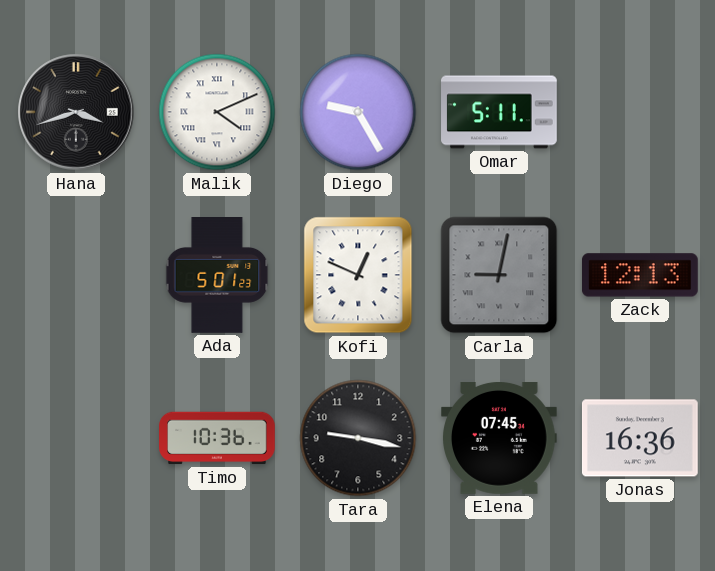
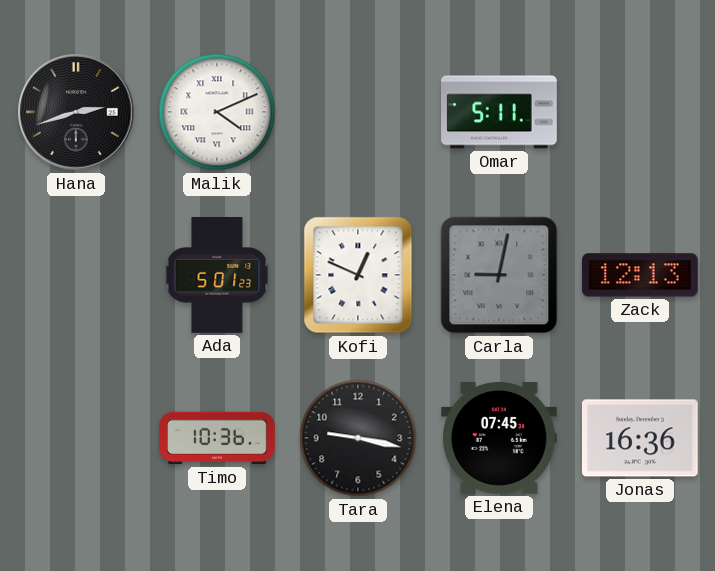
Hana: 3:42 -> 2:42 (76, 112)
Diego: 9:25 -> none (358, 112)
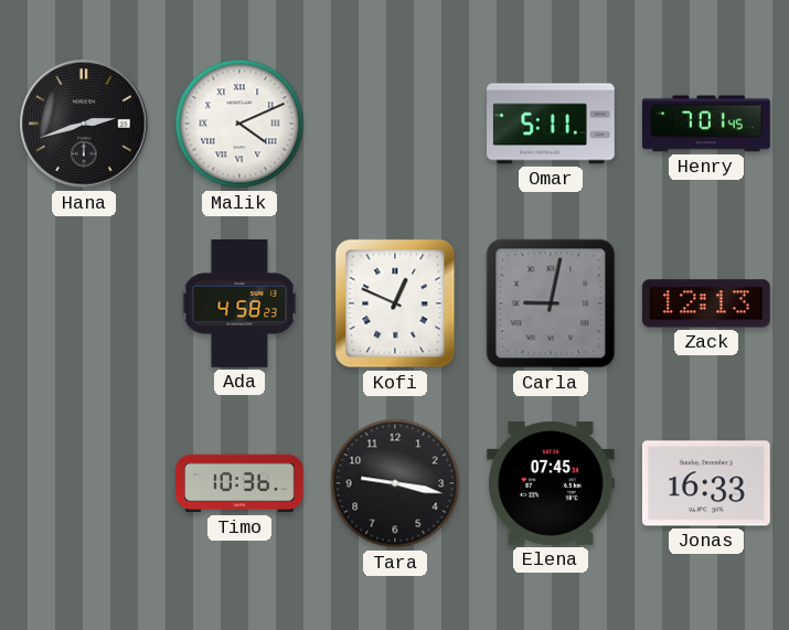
Henry: none -> 7:01 (706, 124)
Ada: 5:01 -> 4:58 (239, 303)
Jonas: 16:36 -> 16:33 (706, 483)
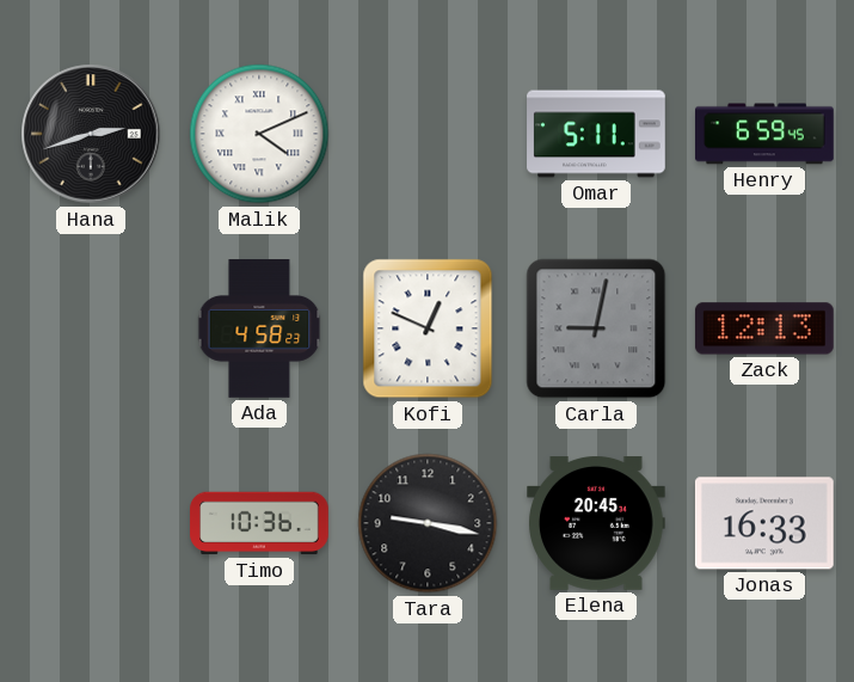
Henry: 7:01 -> 6:59 (764, 134)
Elena: 07:45 -> 20:45 (597, 524)
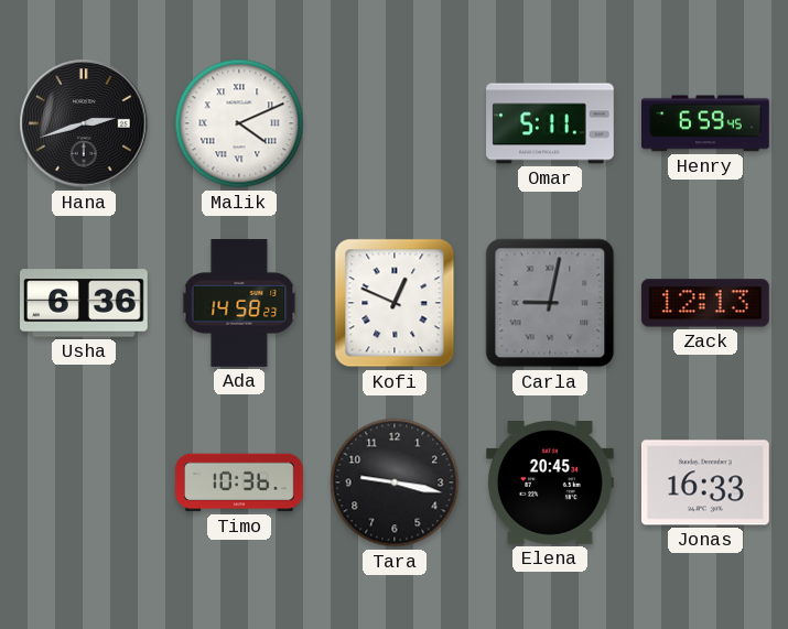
Usha: none -> 6:36 (85, 303)
Ada: 4:58 -> 14:58 (239, 303)
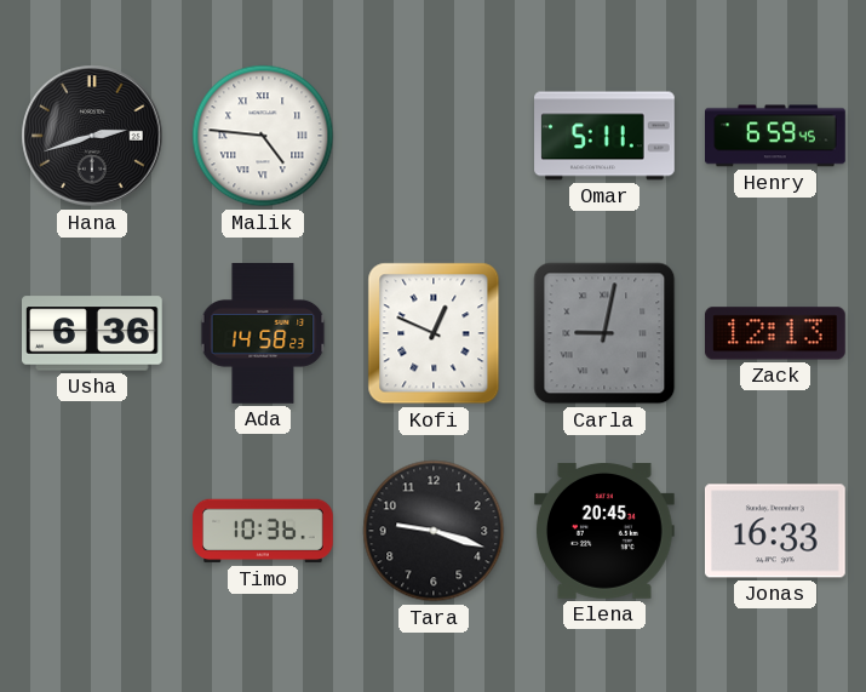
Malik: 4:11 -> 4:46 (263, 136)
Tara: 9:17 -> 9:18 (434, 531)
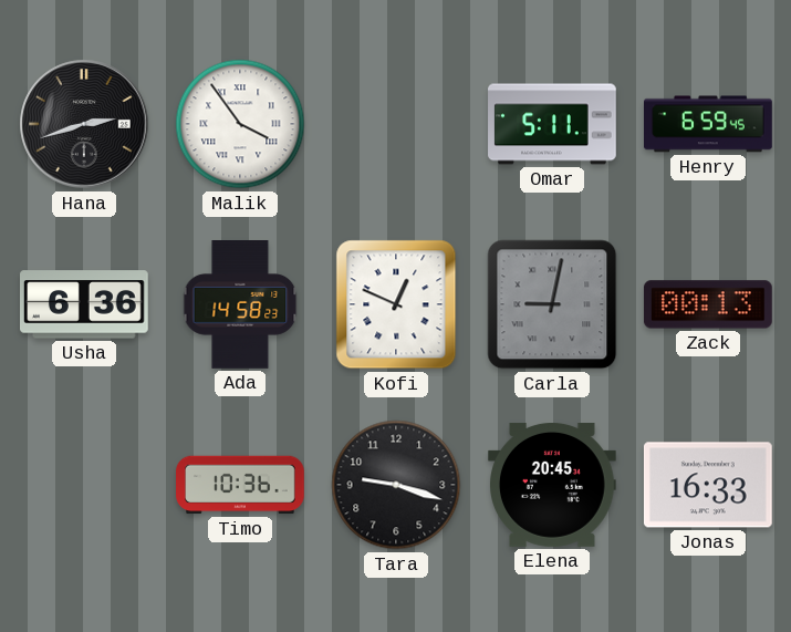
Malik: 4:46 -> 3:54 (240, 124)
Zack: 12:13 -> 00:13 (708, 304)
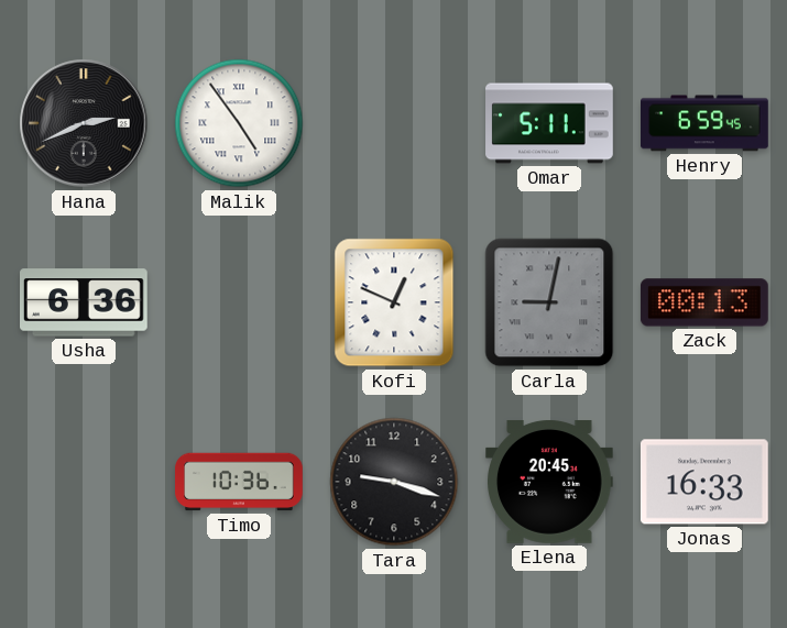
Hana: 2:42 -> 2:41 (84, 123)
Malik: 3:54 -> 4:54 (239, 123)
Ada: 14:58 -> none (240, 304)
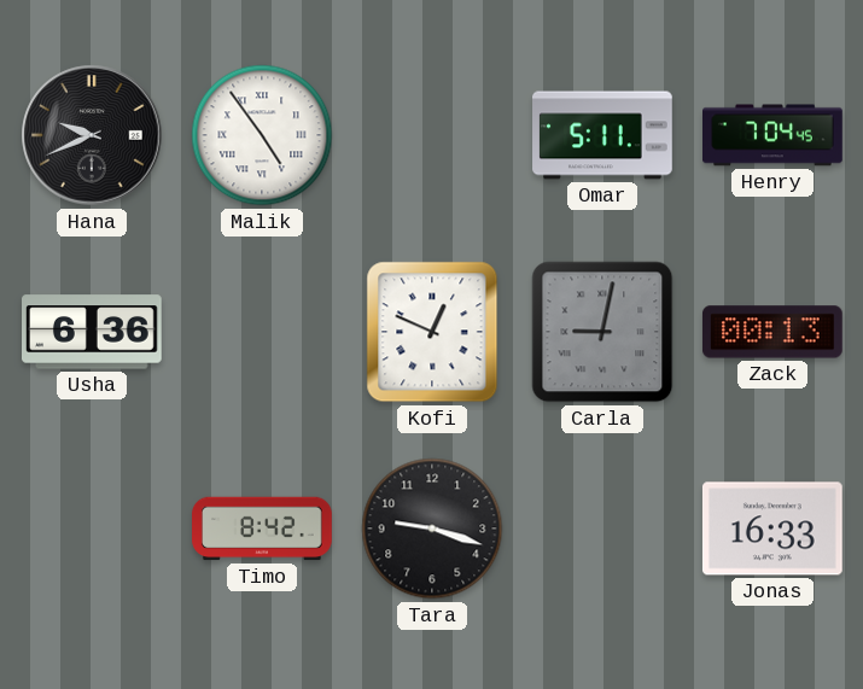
Hana: 2:41 -> 9:41 (92, 135)
Henry: 6:59 -> 7:04 (772, 135)
Timo: 10:36 -> 8:42 (262, 529)
Elena: 20:45 -> none (550, 483)
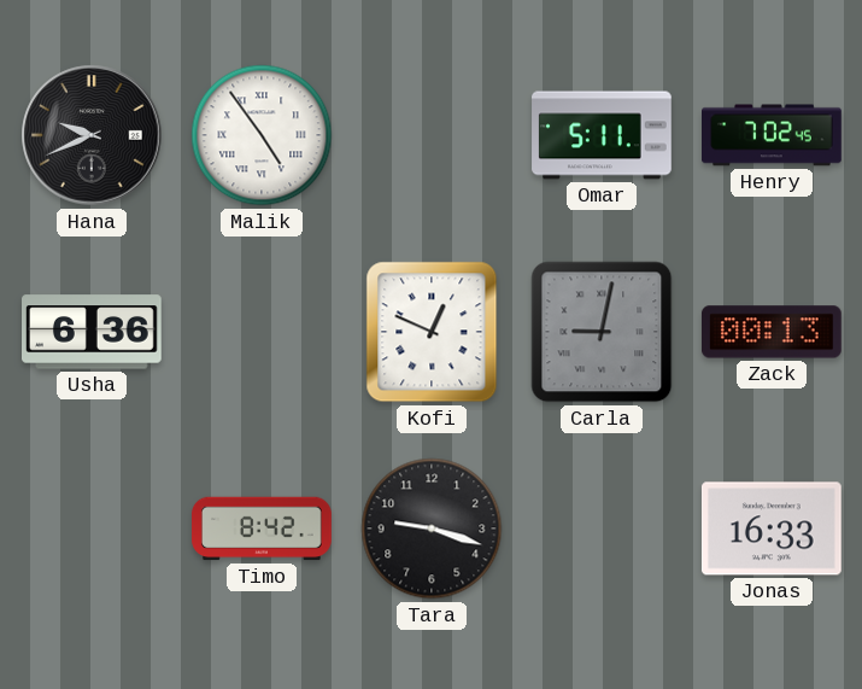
Henry: 7:04 -> 7:02 (772, 135)
